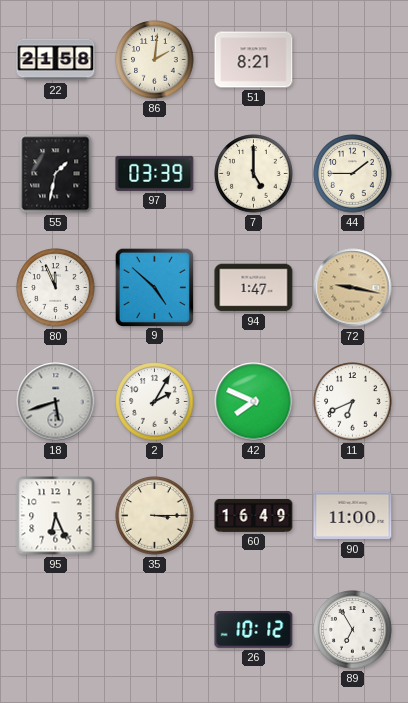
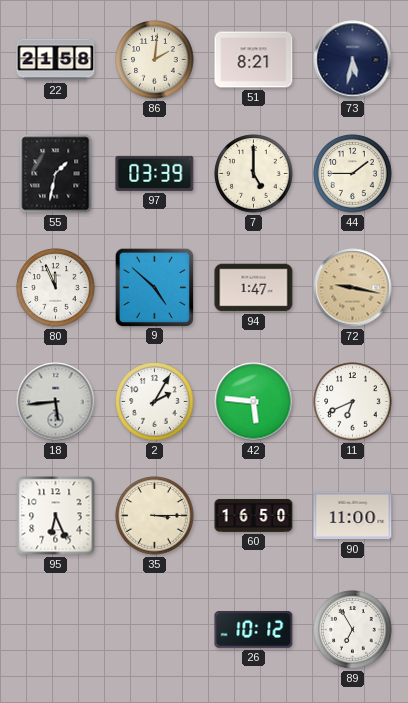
73: none -> 5:32 (353, 60)
18: 5:42 -> 5:44 (56, 402)
42: 7:49 -> 5:46 (254, 402)
60: 16:49 -> 16:50 (254, 515)
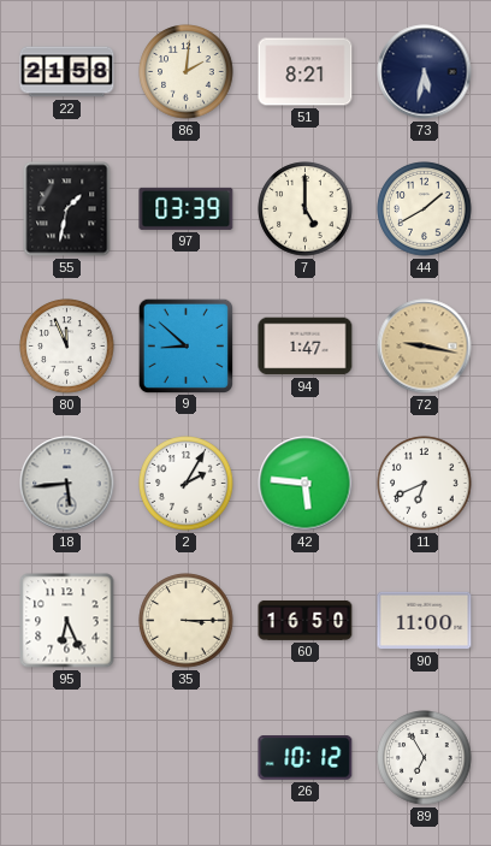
44: 1:45 -> 1:40 (425, 209)
9: 4:52 -> 8:52 (185, 345)
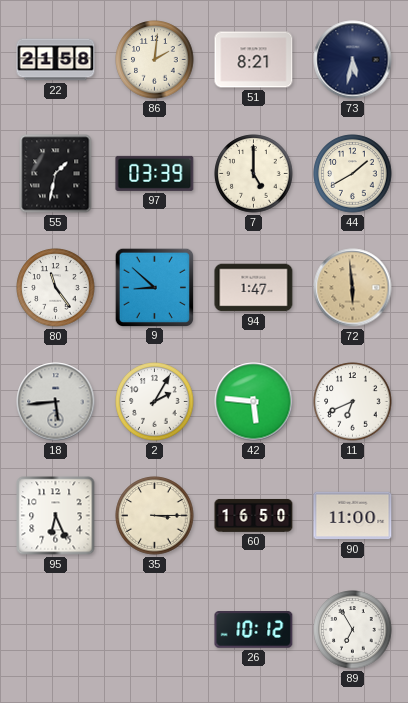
80: 11:56 -> 11:24 (56, 288)
72: 9:17 -> 5:59 (353, 288)
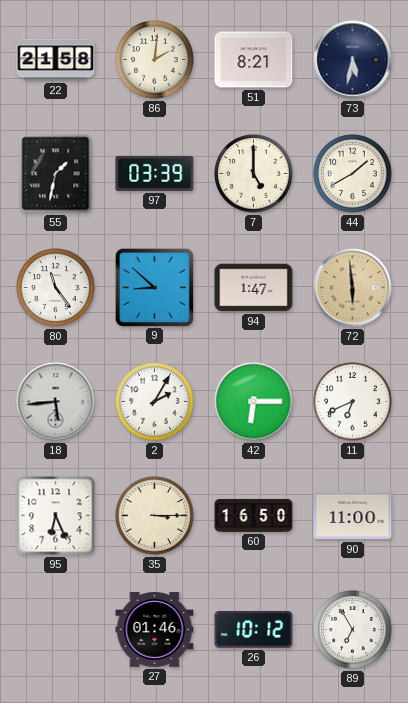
42: 5:46 -> 6:15 (254, 402)
27: none -> 01:46 (155, 630)
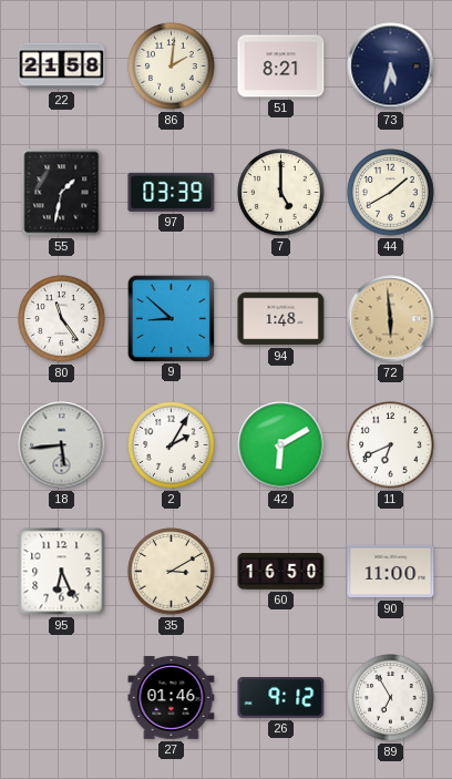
94: 1:47 -> 1:48 (281, 319)
42: 6:15 -> 6:10 (281, 445)
35: 3:15 -> 3:10 (172, 572)
26: 10:12 -> 9:12 (281, 698)
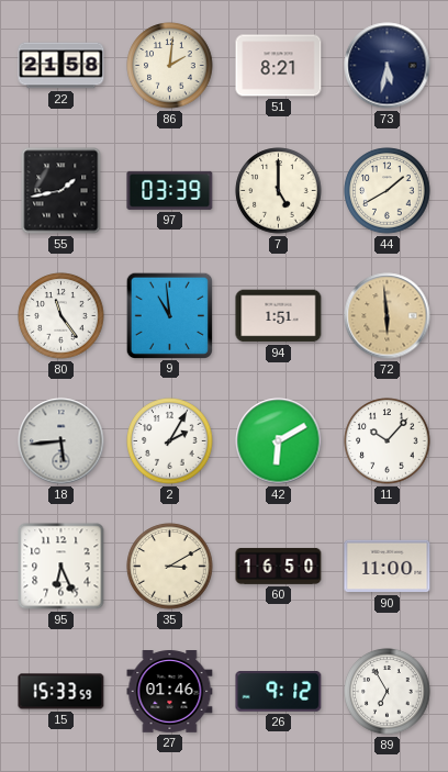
55: 1:32 -> 1:43 (61, 191)
9: 8:52 -> 10:59 (169, 315)
94: 1:48 -> 1:51 (279, 316)
11: 6:41 -> 10:07 (388, 441)
15: none -> 15:33 (61, 692)
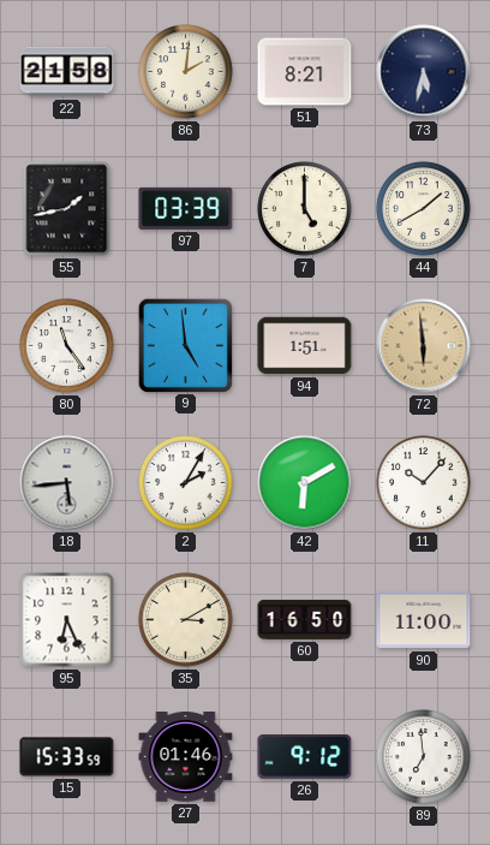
9: 10:59 -> 4:59 (185, 345)
89: 6:55 -> 6:59 (424, 757)
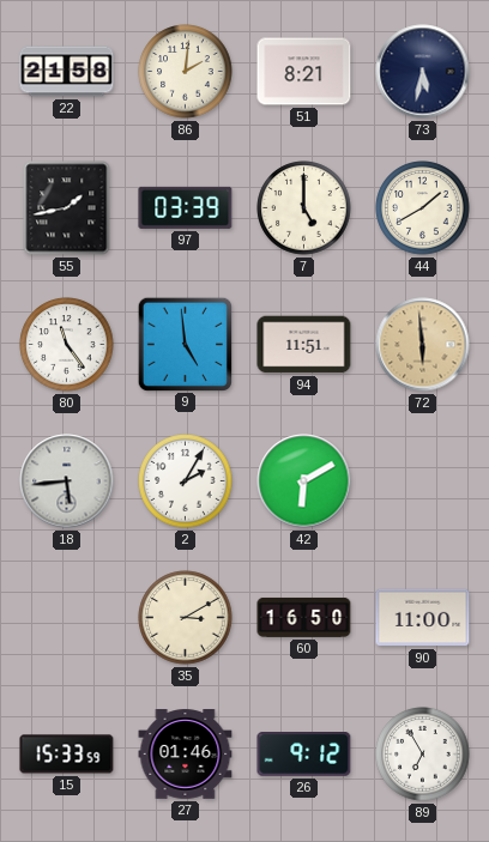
94: 1:51 -> 11:51 (304, 345)
11: 10:07 -> none (424, 483)
95: 6:26 -> none (67, 620)
89: 6:59 -> 6:55 (423, 755)
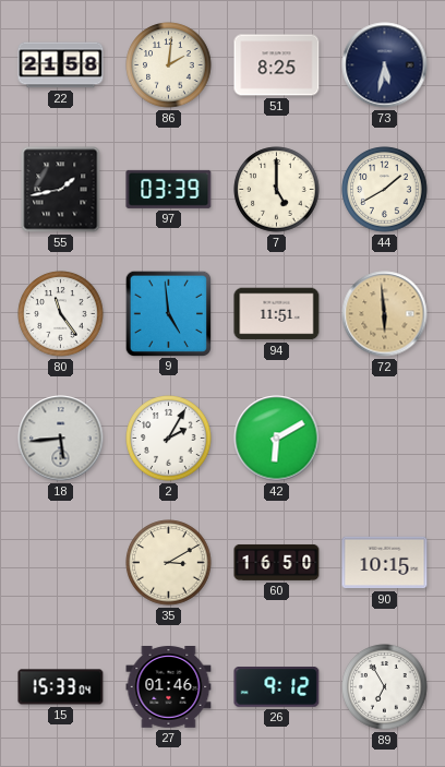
51: 8:21 -> 8:25 (277, 65)
90: 11:00 -> 10:15 (385, 563)
15: 15:33:59 -> 15:33:04 (61, 687)
